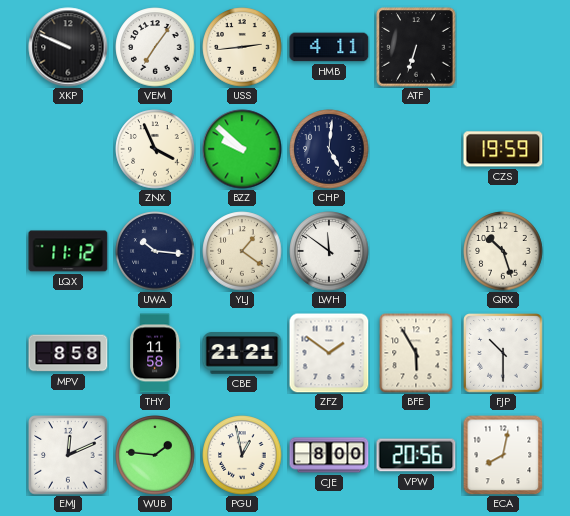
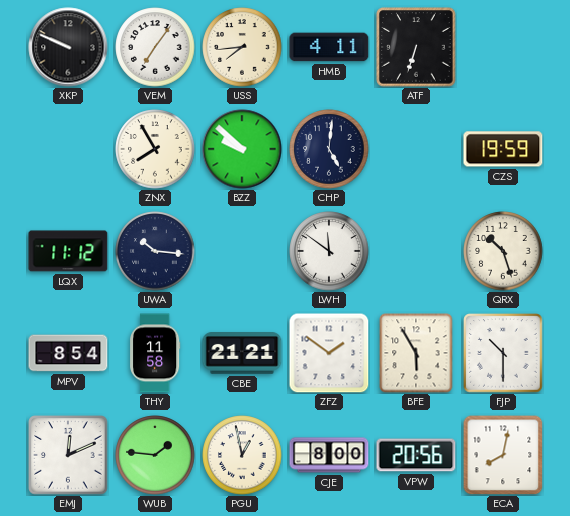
USS: 2:44 -> 7:44 (242, 47)
ZNX: 3:56 -> 7:55 (155, 149)
YLJ: 1:21 -> none (242, 251)
MPV: 8:58 -> 8:54 (68, 353)
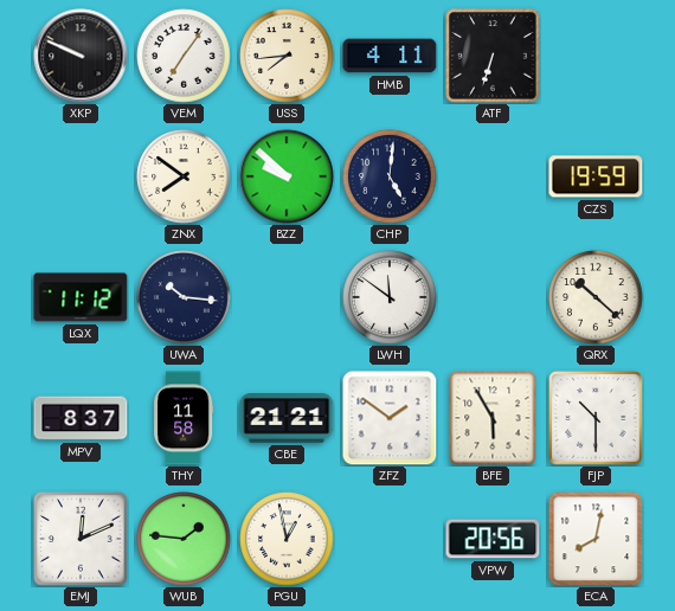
ZNX: 7:55 -> 7:51 (184, 176)
QRX: 10:27 -> 10:22 (596, 297)
MPV: 8:54 -> 8:37 (81, 418)
CJE: 8:00 -> none (329, 455)
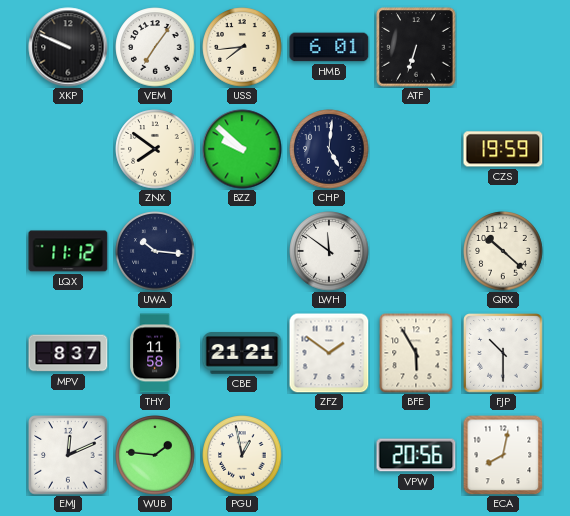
HMB: 4:11 -> 6:01 (329, 47)
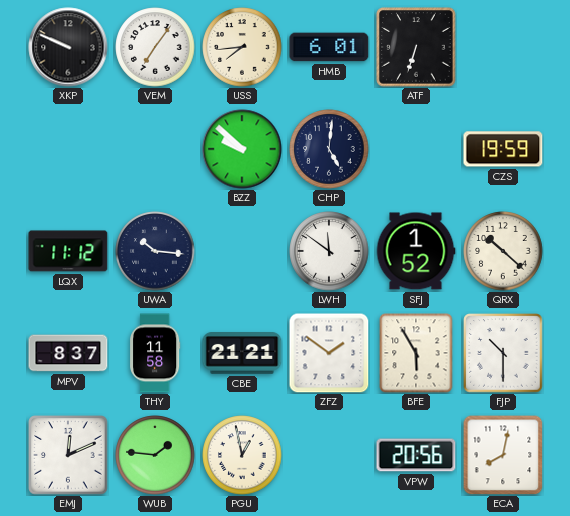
ZNX: 7:51 -> none (155, 149)
SFJ: none -> 1:52 (416, 251)
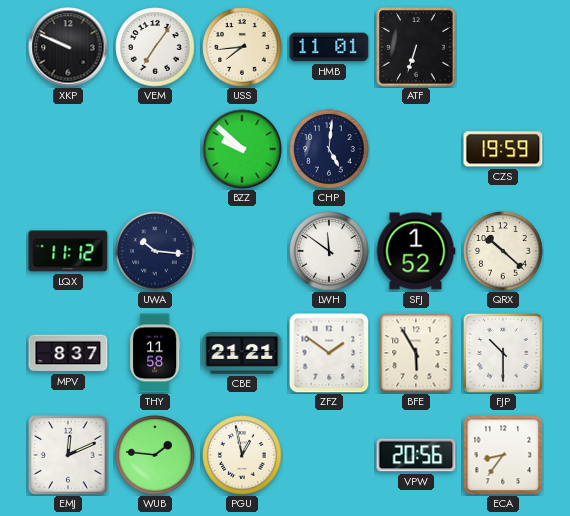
HMB: 6:01 -> 11:01 (329, 47)
ECA: 8:02 -> 8:36 (503, 455)
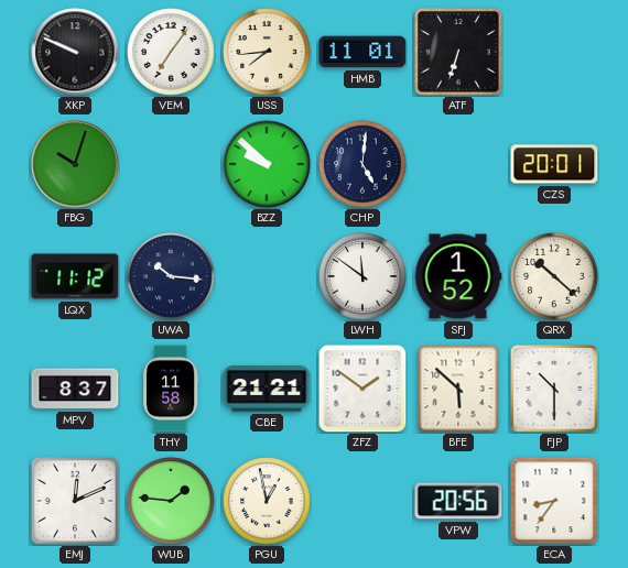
FBG: none -> 10:03 (75, 164)
CZS: 19:59 -> 20:01 (554, 164)
BFE: 5:55 -> 5:52 (458, 389)
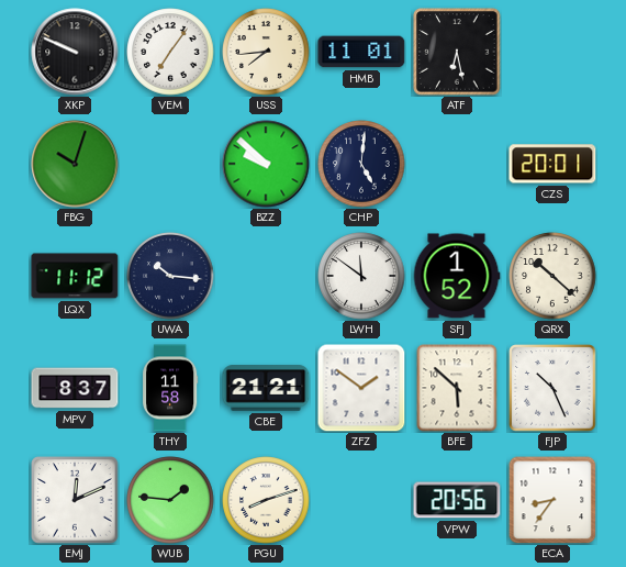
ATF: 6:33 -> 6:28 (457, 52)
FJP: 10:30 -> 10:26 (552, 388)
PGU: 12:58 -> 8:12 (266, 500)
